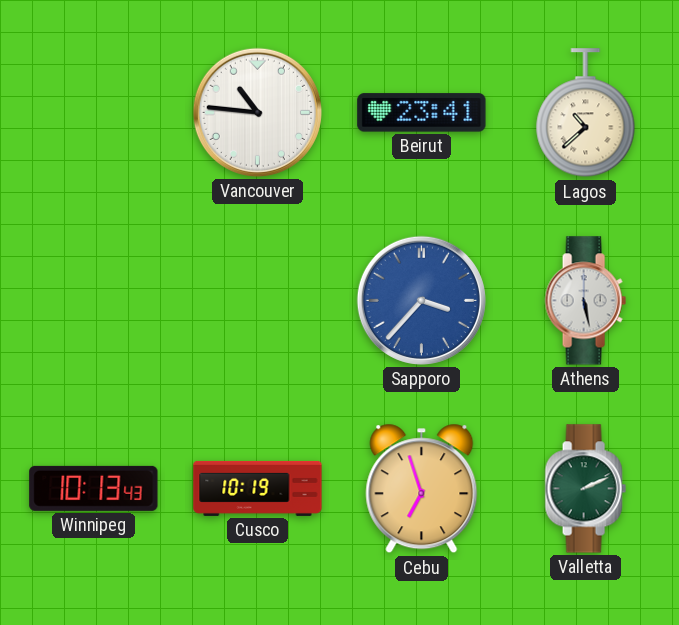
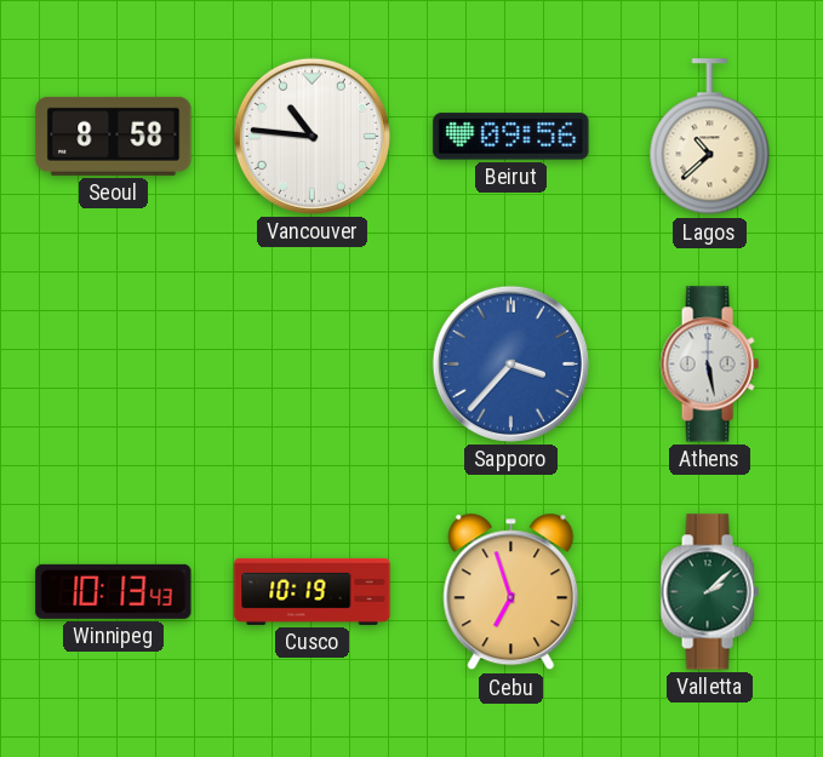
Seoul: none -> 8:58 (114, 136)
Beirut: 23:41 -> 09:56 (511, 137)
Valletta: 2:11 -> 2:08 (709, 592)
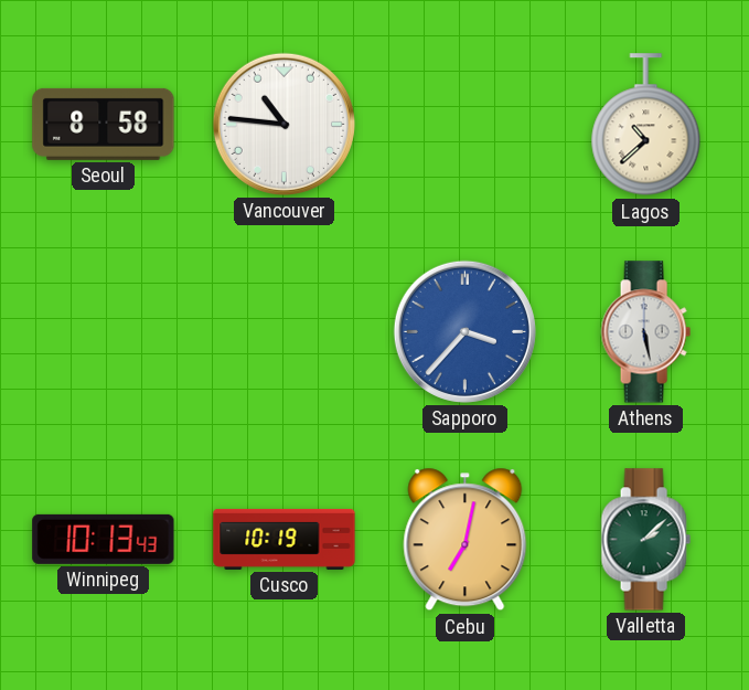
Beirut: 09:56 -> none (511, 137)
Cebu: 6:57 -> 7:02 (466, 540)
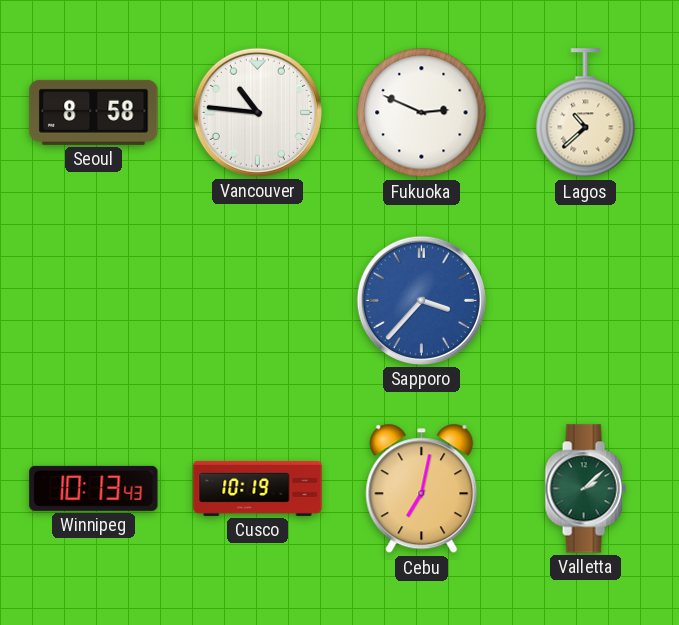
Fukuoka: none -> 2:49 (422, 113)
Athens: 5:28 -> none (645, 332)
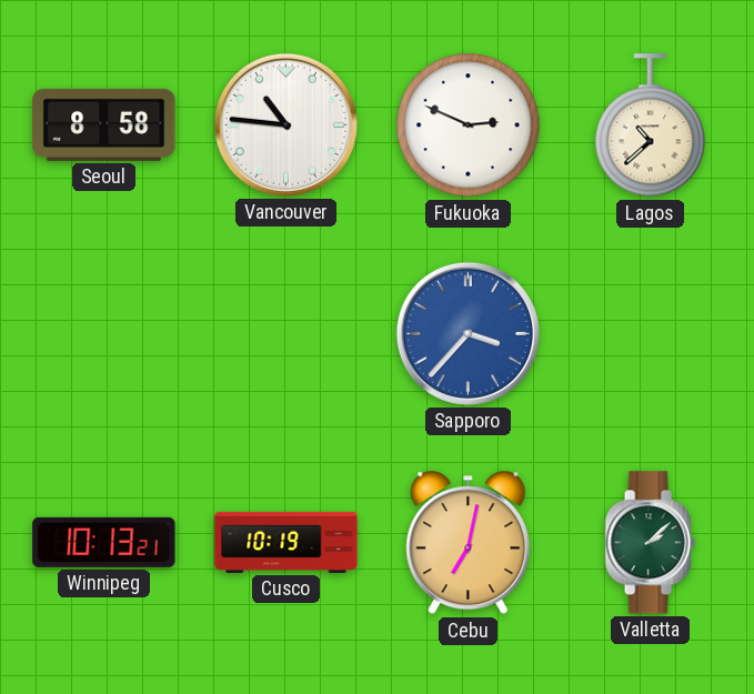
Winnipeg: 10:13:43 -> 10:13:21 (104, 542)
